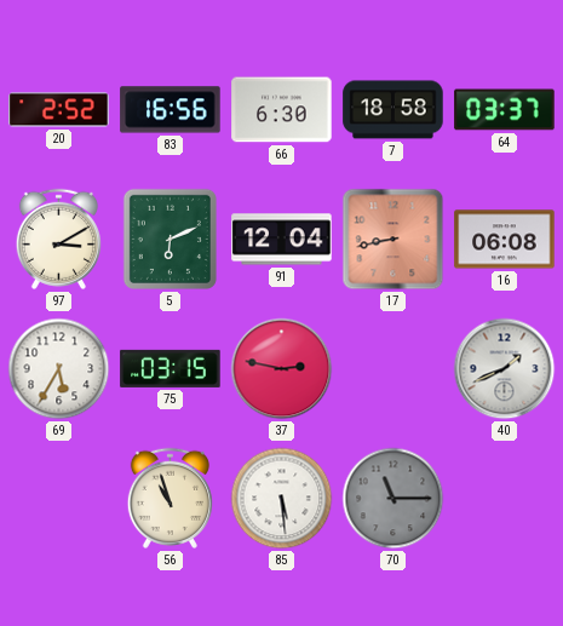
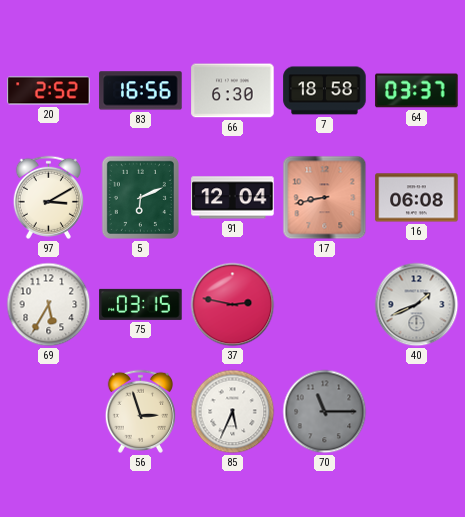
56: 10:57 -> 2:57 (140, 411)
85: 5:29 -> 5:34 (233, 412)
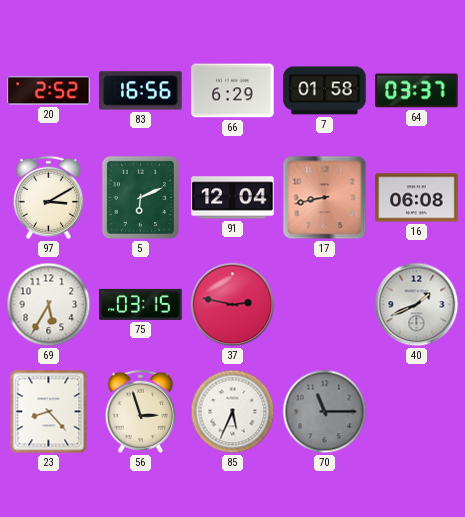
66: 6:30 -> 6:29 (233, 91)
7: 18:58 -> 01:58 (325, 91)
23: none -> 8:23 (49, 412)
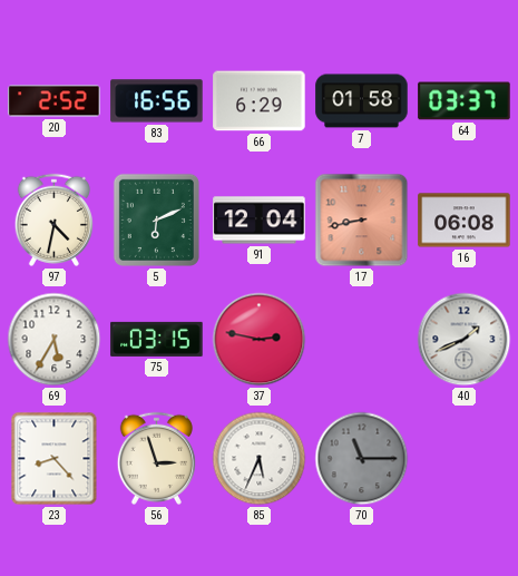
97: 3:10 -> 4:32 (53, 219)
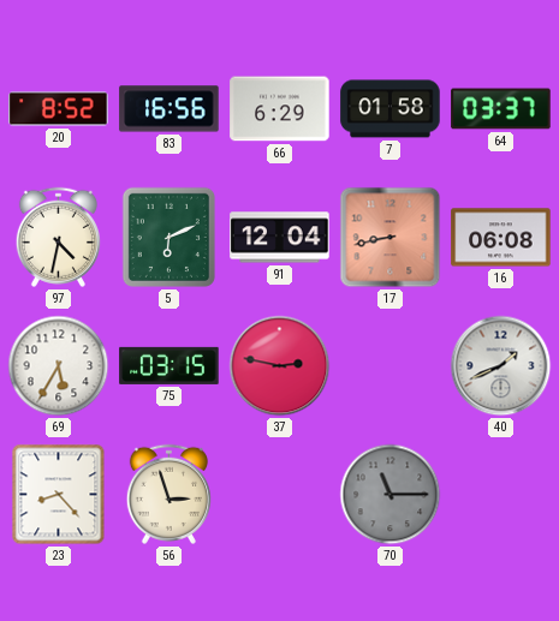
20: 2:52 -> 8:52 (59, 109)
85: 5:34 -> none (260, 459)
